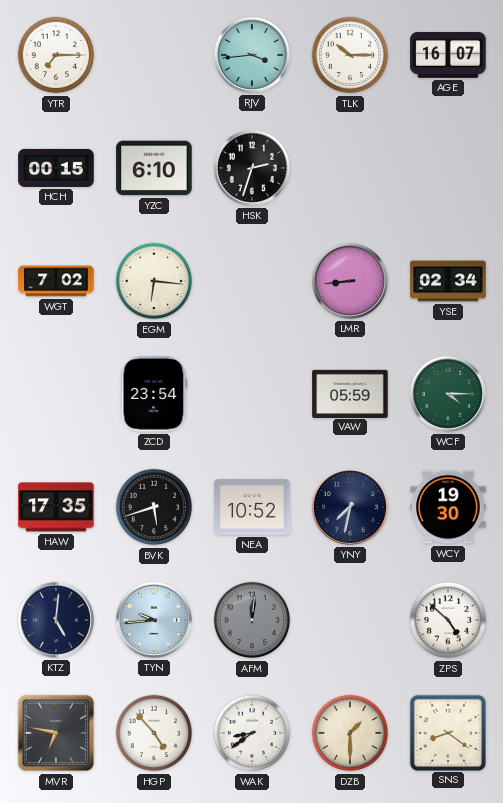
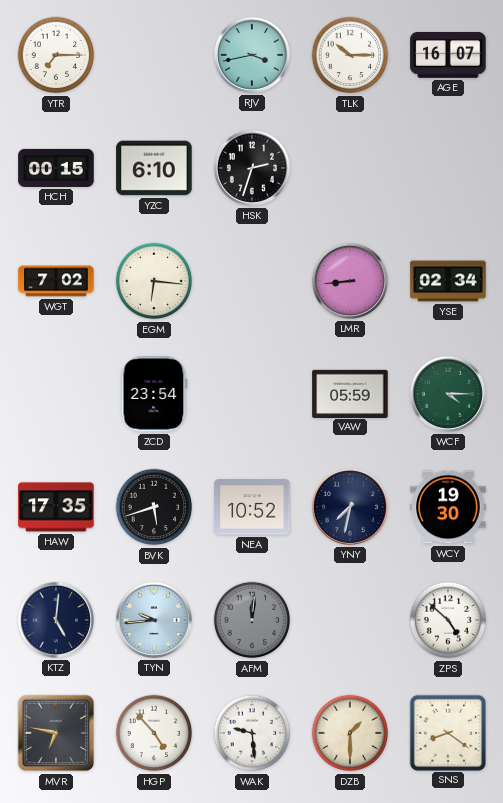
RJV: 3:44 -> 3:43 (252, 55)
WAK: 8:39 -> 9:29 (252, 733)
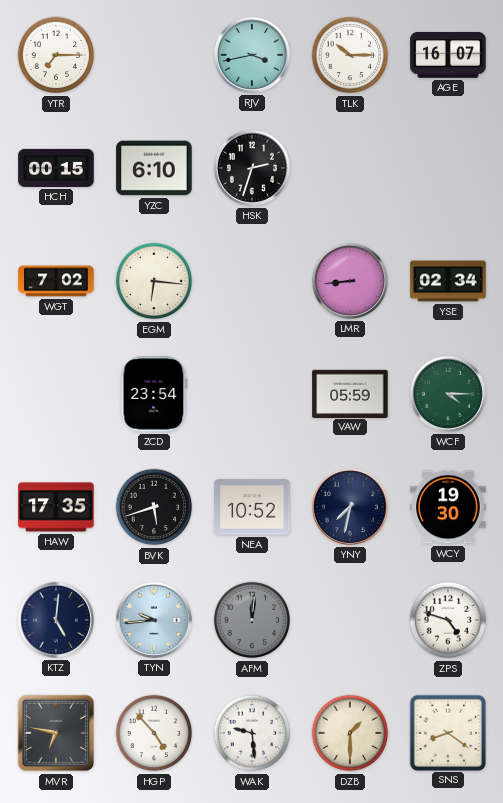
ZPS: 4:52 -> 4:48 (448, 620)
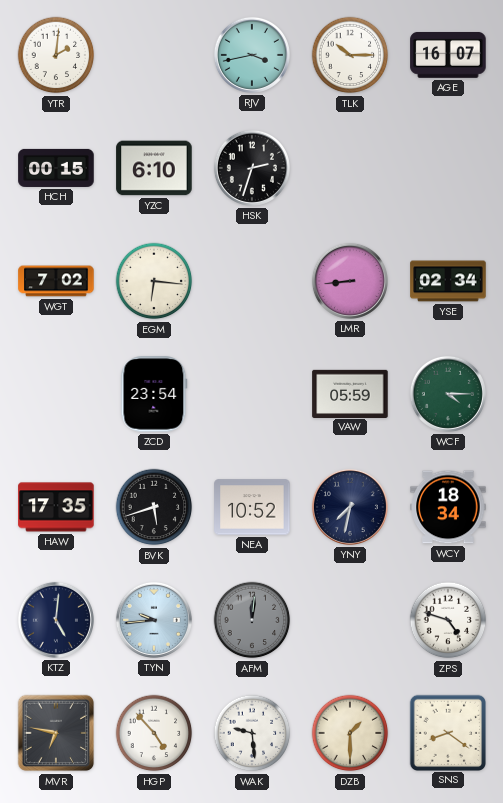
YTR: 7:15 -> 2:01 (56, 55)
WCY: 19:30 -> 18:34 (448, 507)
